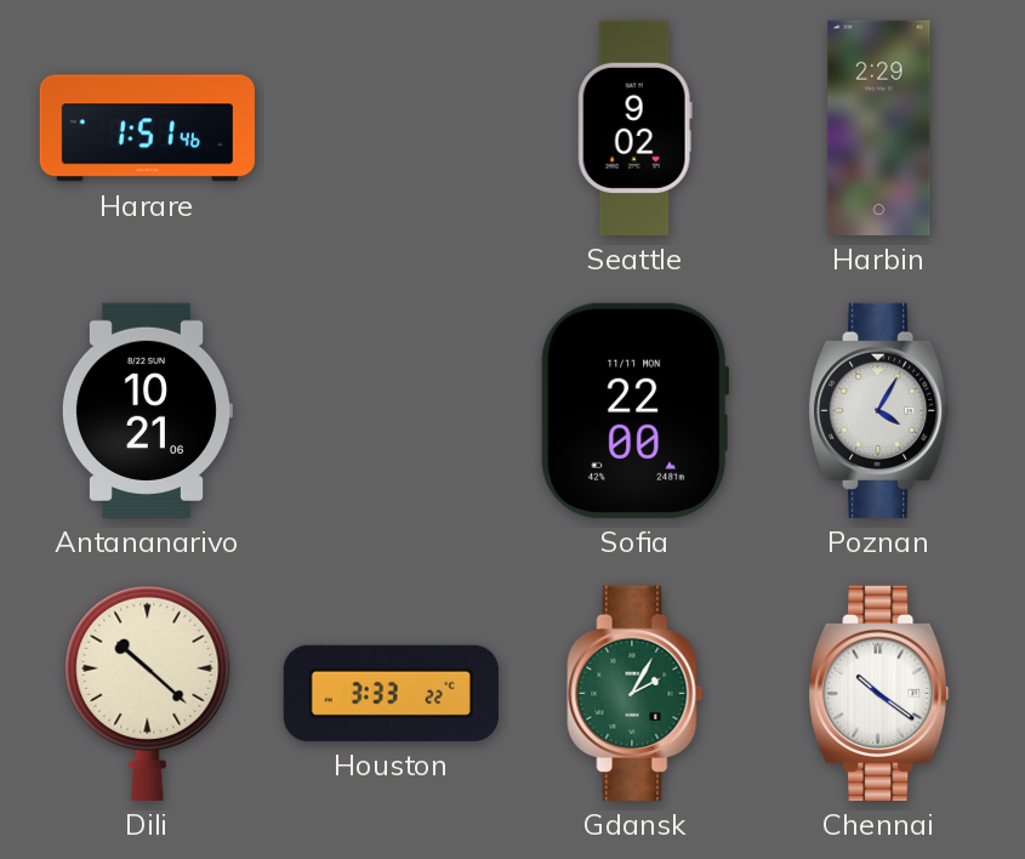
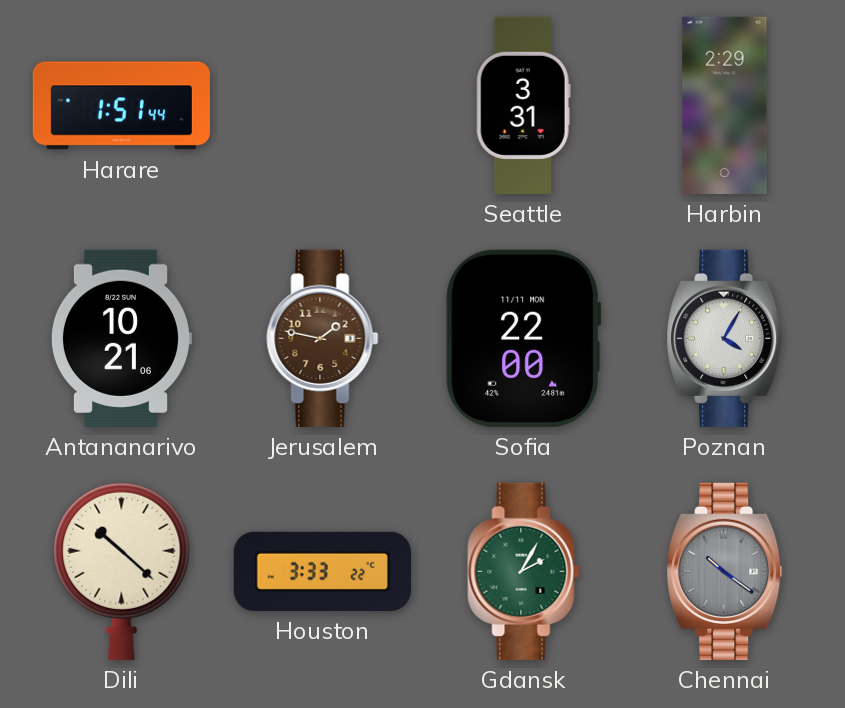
Harare: 1:51:46 -> 1:51:44 (121, 106)
Seattle: 9:02 -> 3:31 (523, 105)
Jerusalem: none -> 1:47 (323, 338)
Chennai dial: white -> grey (725, 571)
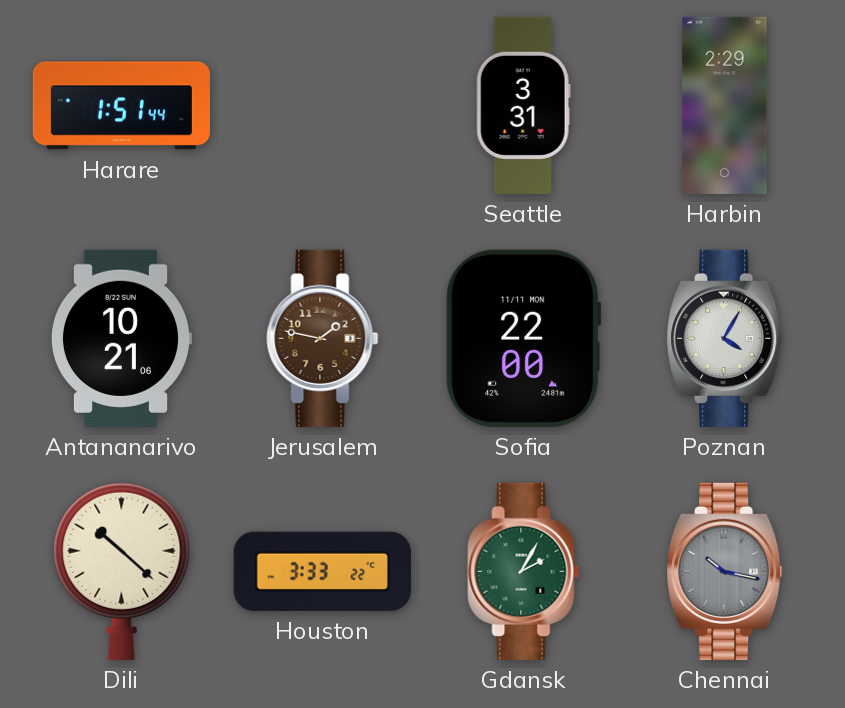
Chennai: 10:21 -> 10:17 (725, 571)
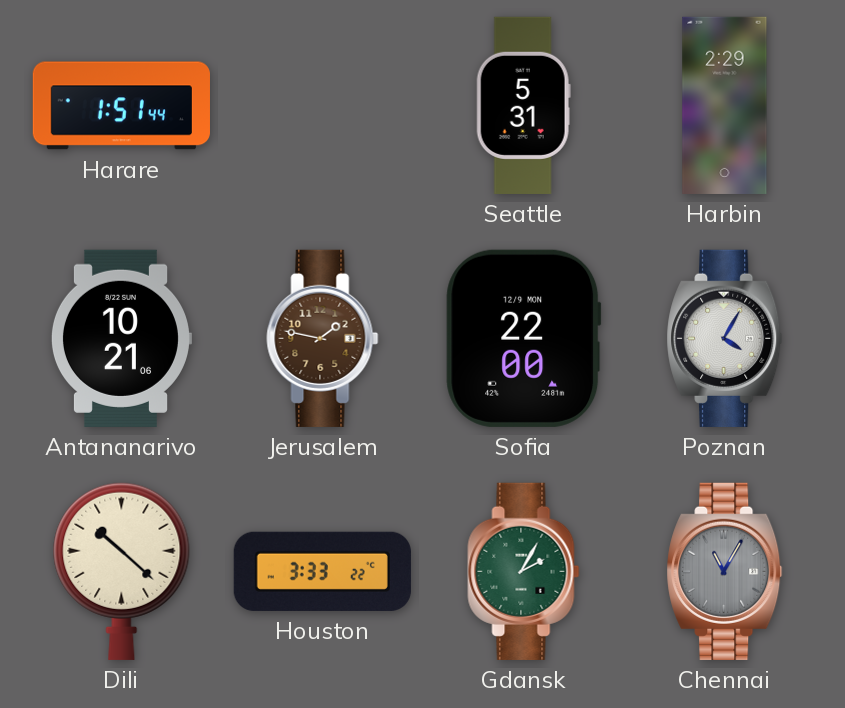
Seattle: 3:31 -> 5:31 (523, 105)
Sofia date: 11/11 MON -> 12/9 MON (524, 338)
Chennai: 10:17 -> 11:05 (725, 571)
